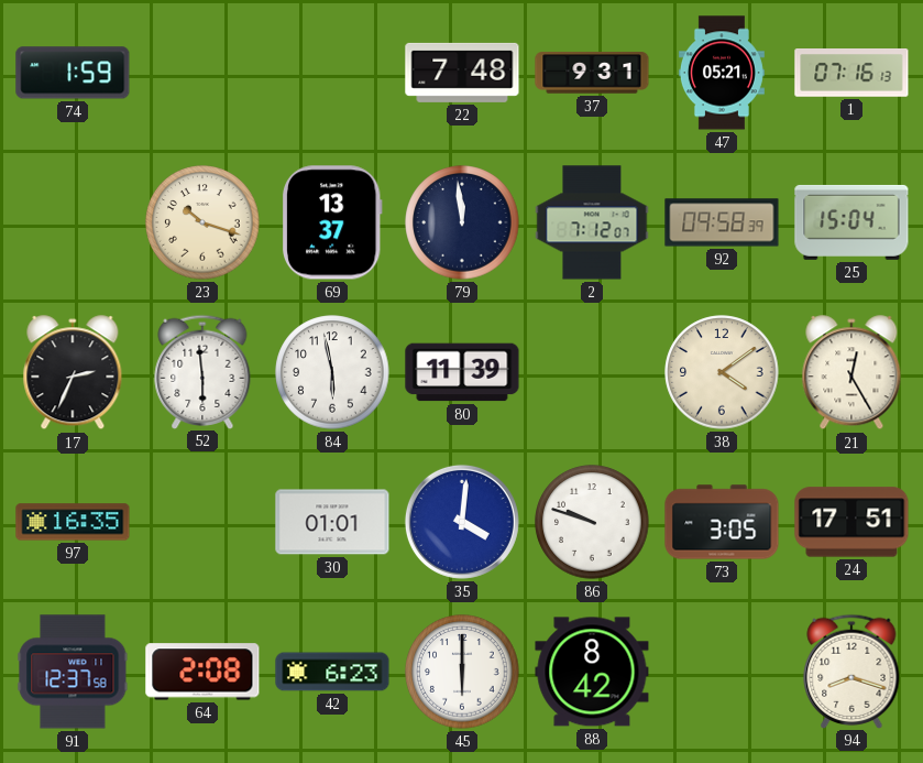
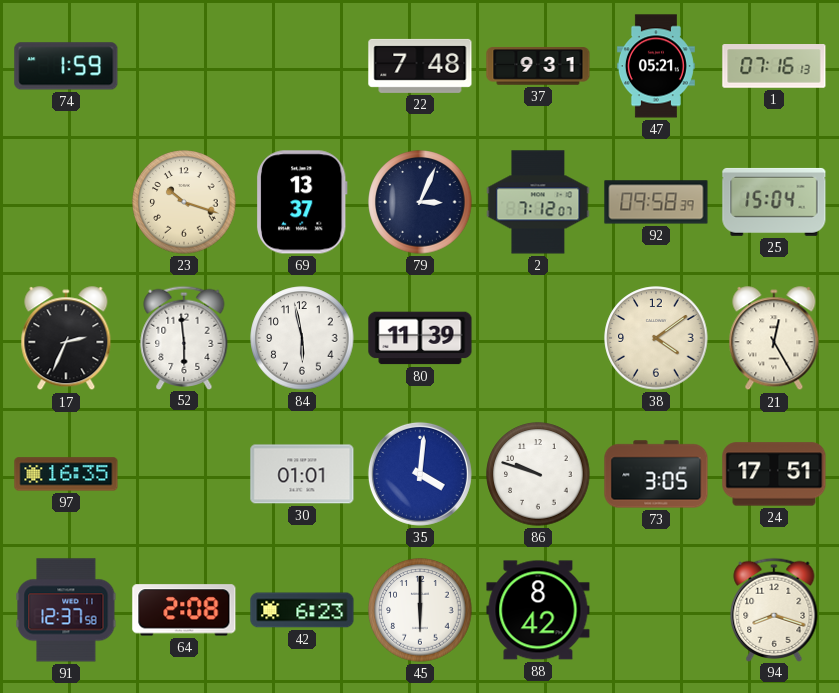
79: 11:59 -> 3:04 (420, 202)
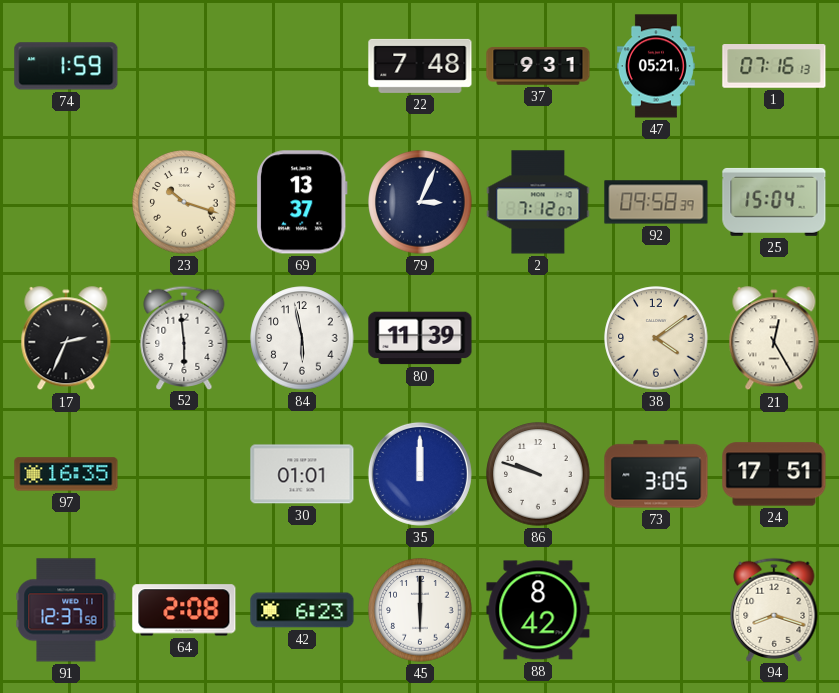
35: 4:01 -> 12:00 (420, 474)
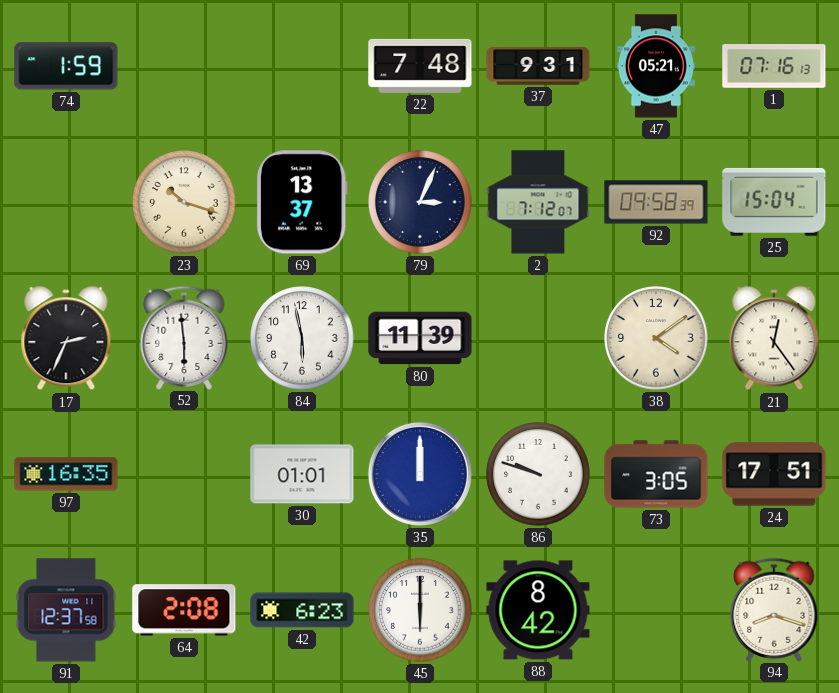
21: 12:25 -> 12:24 (774, 339)
